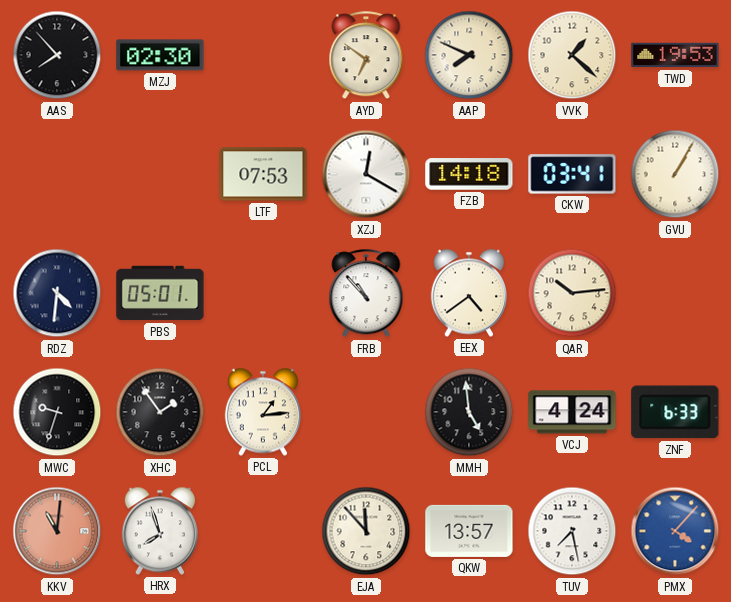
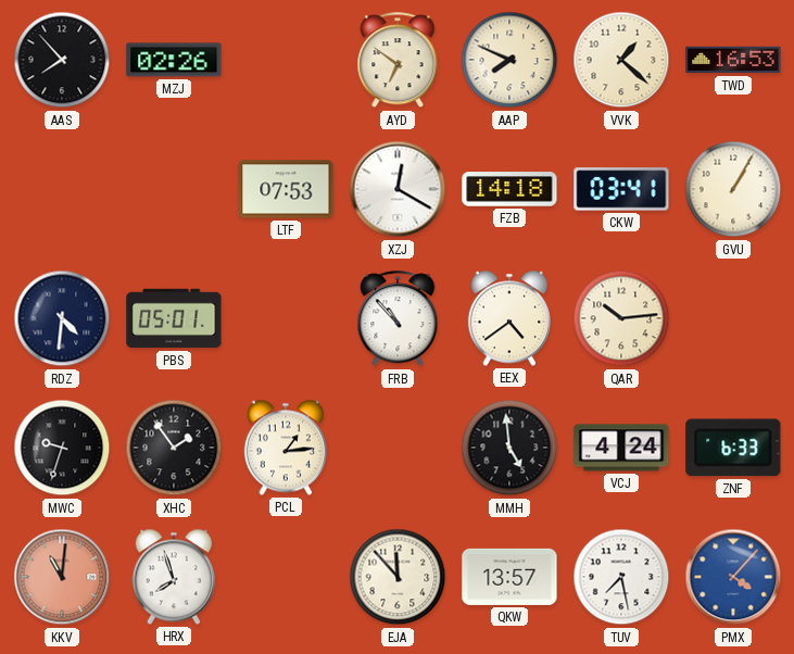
MZJ: 02:30 -> 02:26 (174, 60)
TWD: 19:53 -> 16:53 (733, 60)
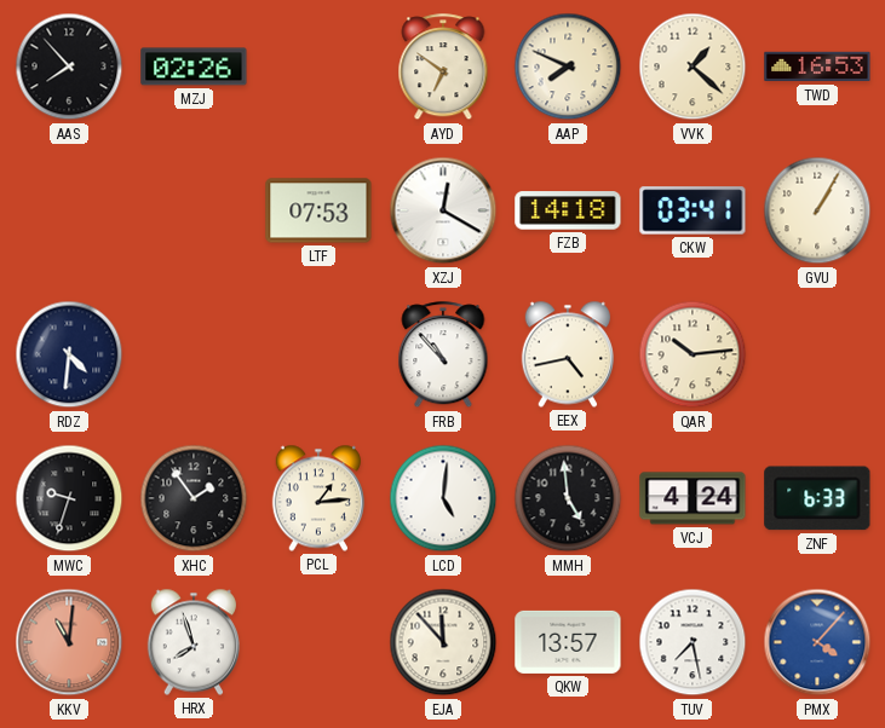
PBS: 05:01 -> none (174, 318)
EEX: 4:39 -> 4:43 (567, 354)
LCD: none -> 5:01 (443, 498)
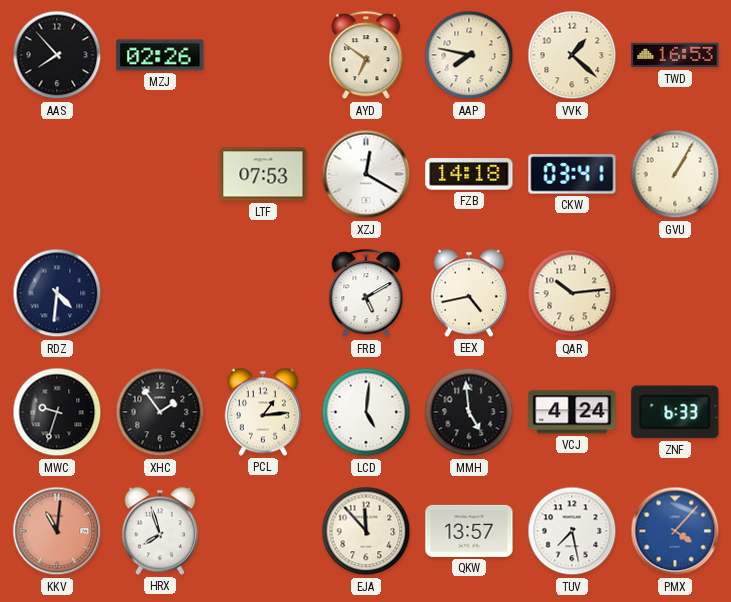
AAP: 7:49 -> 7:47 (469, 55)
FRB: 10:53 -> 5:10 (366, 294)
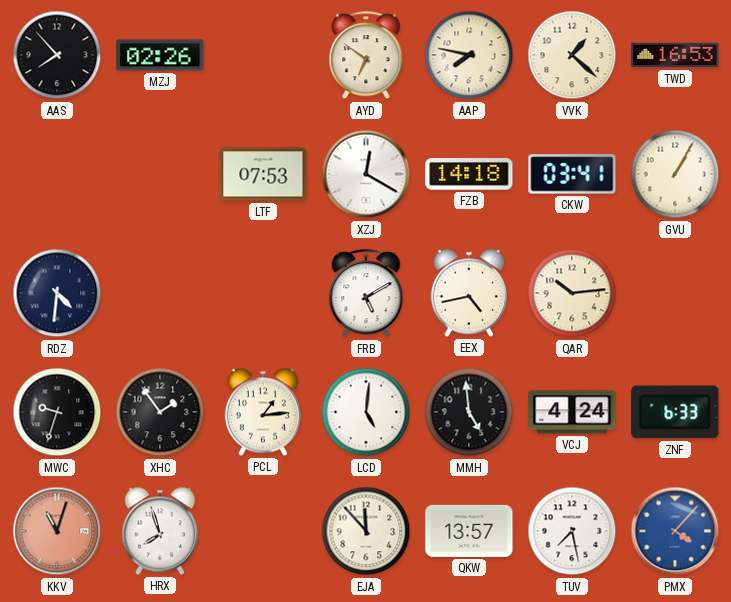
KKV: 11:01 -> 11:03 (57, 531)
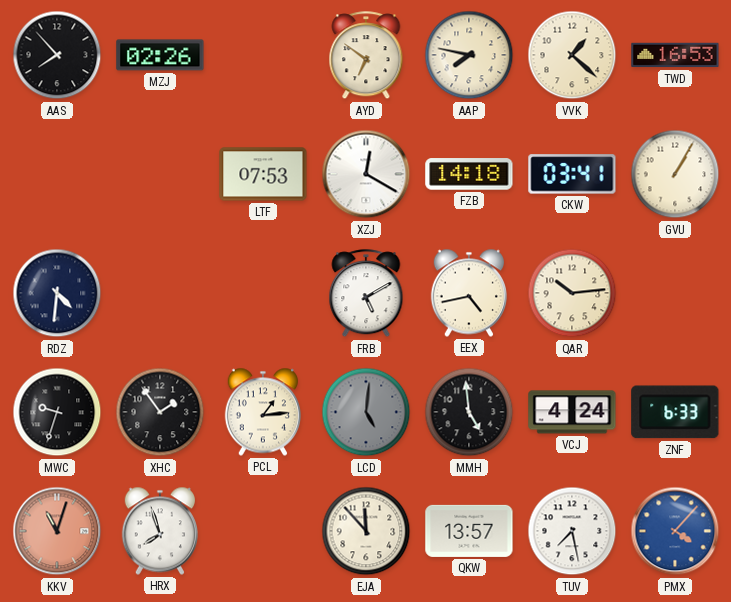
LCD dial: white -> grey (366, 412)
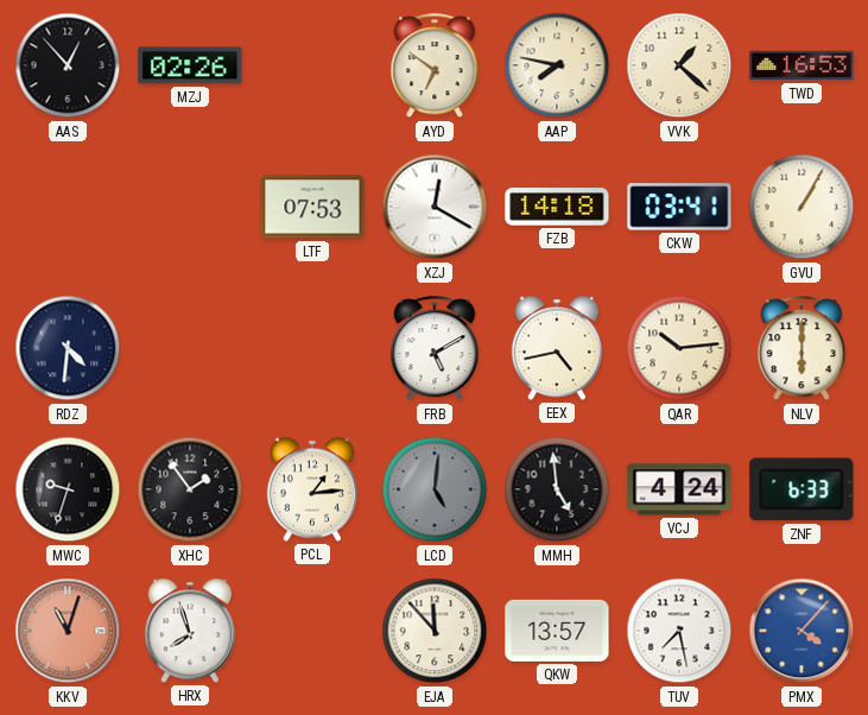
AAS: 7:53 -> 12:53 (68, 65)
NLV: none -> 6:00 (802, 349)
